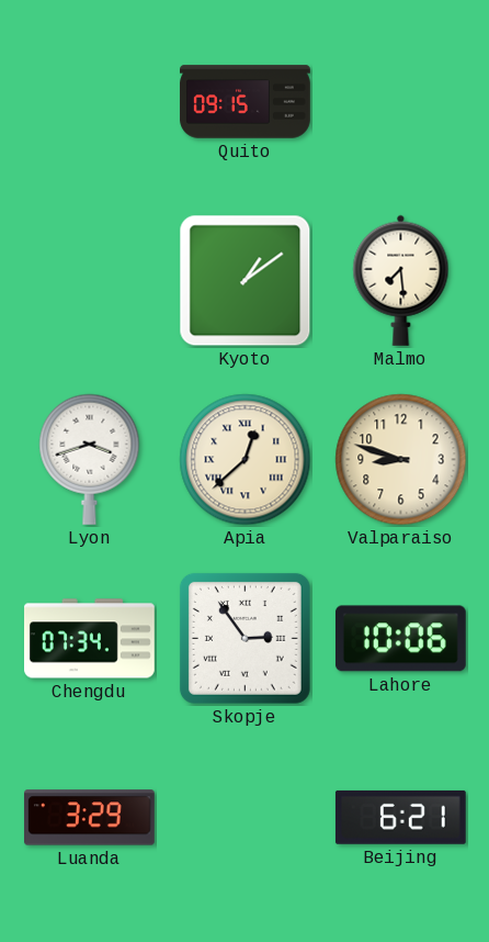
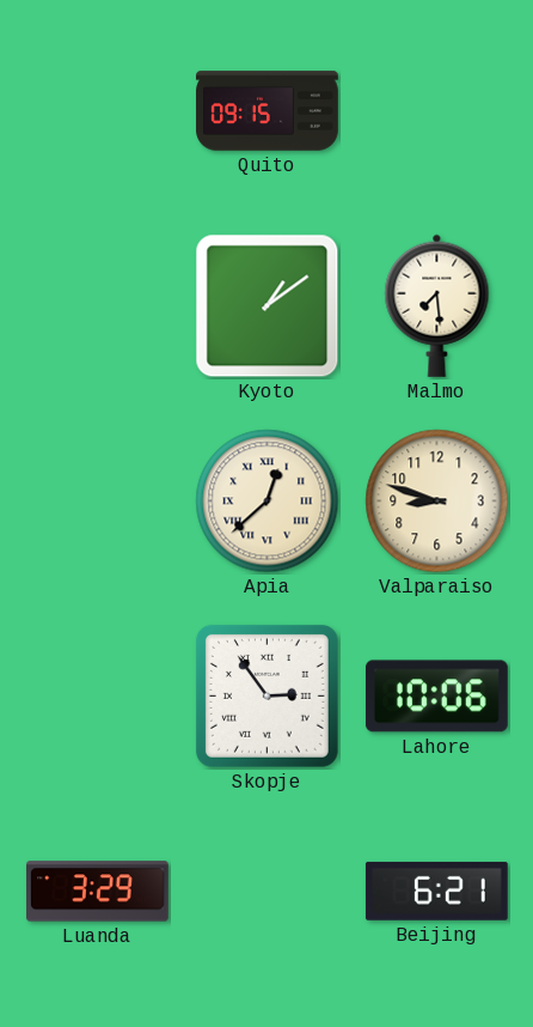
Lyon: 3:42 -> none (90, 459)
Chengdu: 07:34 -> none (90, 639)
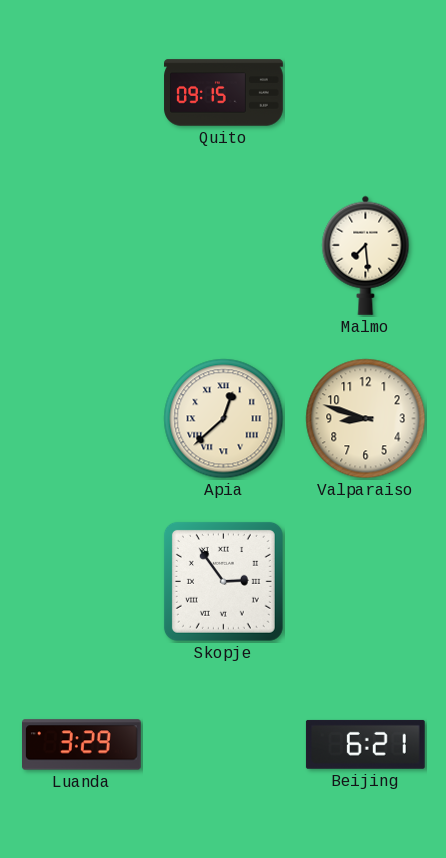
Kyoto: 1:09 -> none (268, 306)
Lahore: 10:06 -> none (436, 697)
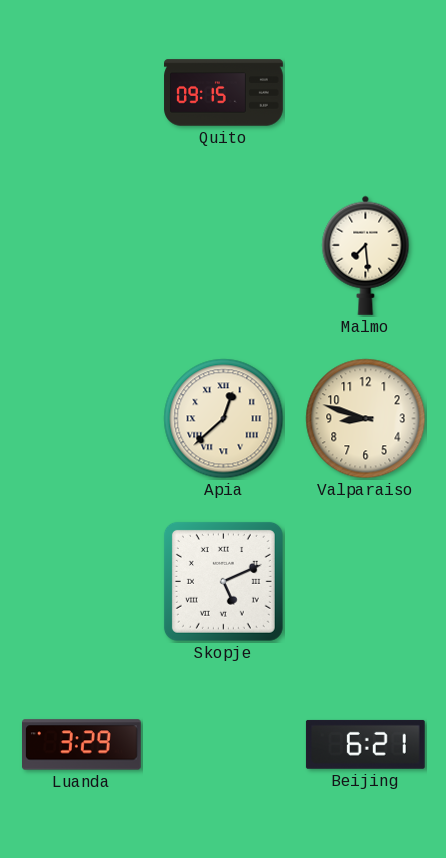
Skopje: 2:54 -> 5:11 (223, 581)
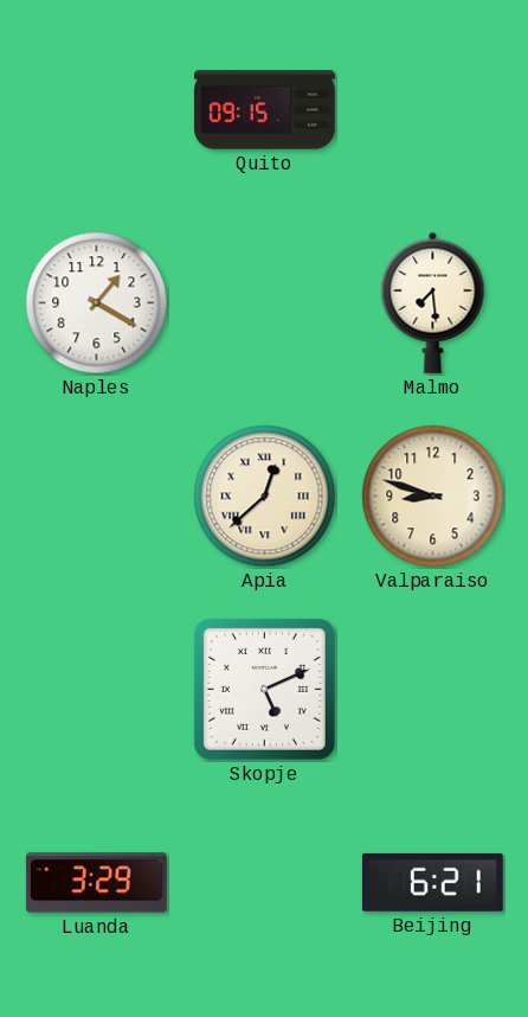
Naples: none -> 1:20 (97, 303)
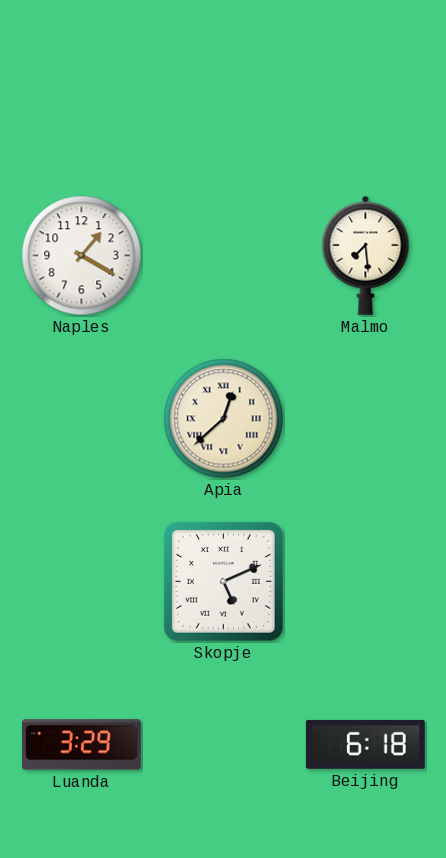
Quito: 09:15 -> none (265, 110)
Valparaiso: 8:48 -> none (433, 497)
Beijing: 6:21 -> 6:18 (365, 744)
